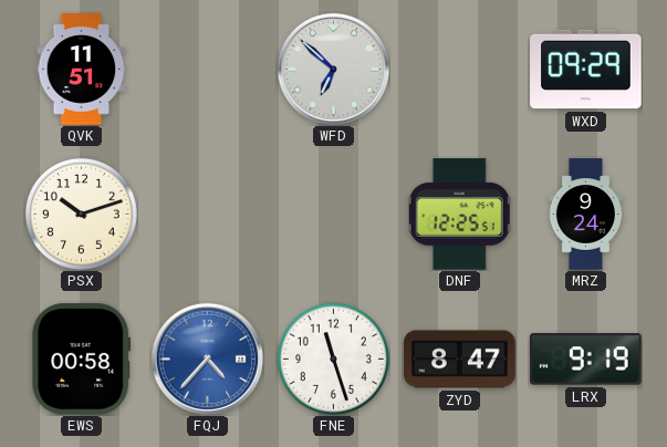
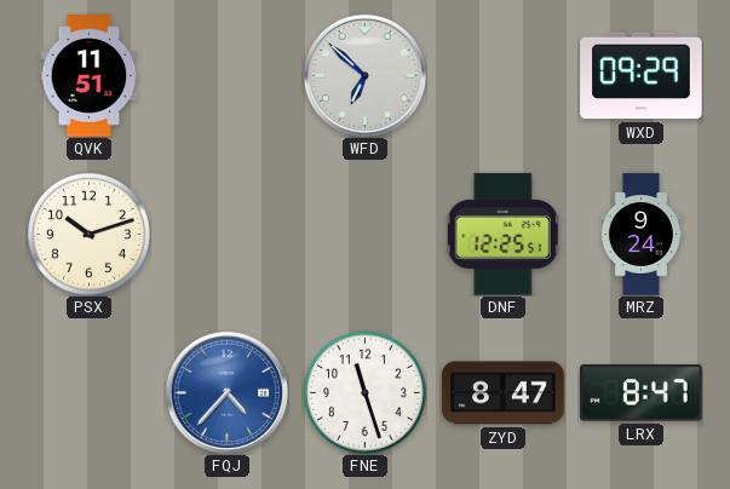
EWS: 00:58 -> none (82, 360)
LRX: 9:19 -> 8:47 (642, 393)
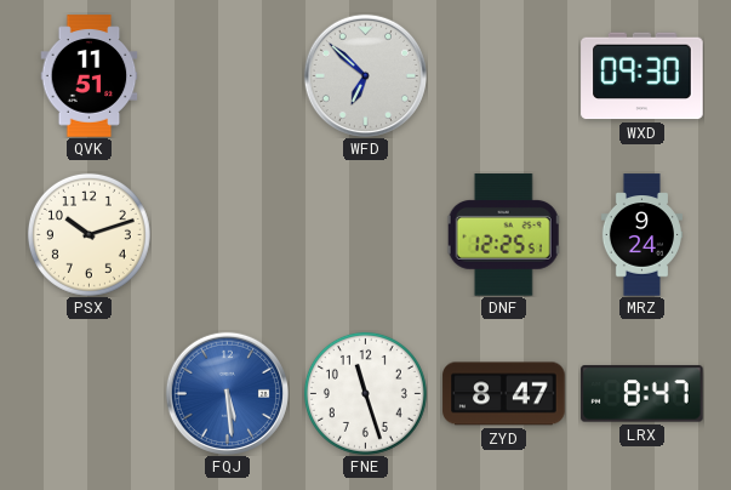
WXD: 09:29 -> 09:30 (643, 76)
FQJ: 4:37 -> 5:29 (227, 393)
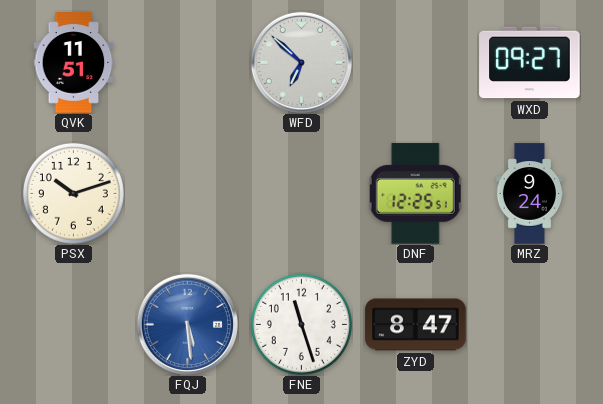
WXD: 09:30 -> 09:27 (530, 63)
LRX: 8:47 -> none (643, 394)
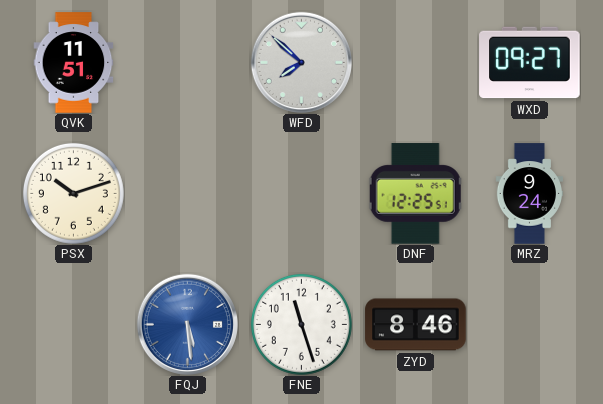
WFD: 6:52 -> 7:52 (301, 62)
ZYD: 8:47 -> 8:46 (416, 325)
